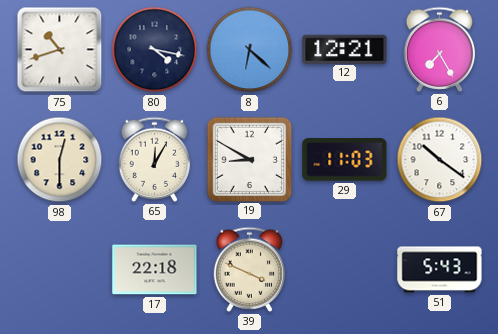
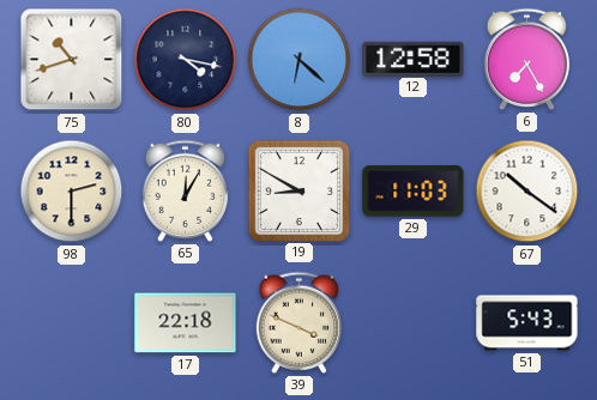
12: 12:21 -> 12:58 (414, 59)
98: 12:30 -> 2:30 (72, 192)
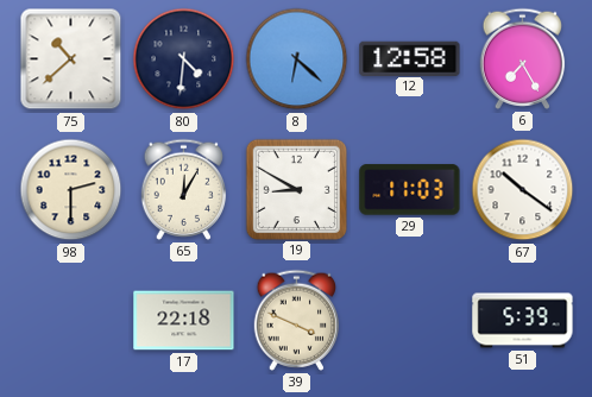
75: 10:42 -> 10:38 (71, 59)
80: 4:17 -> 4:31 (184, 59)
51: 5:43 -> 5:39 (523, 321)
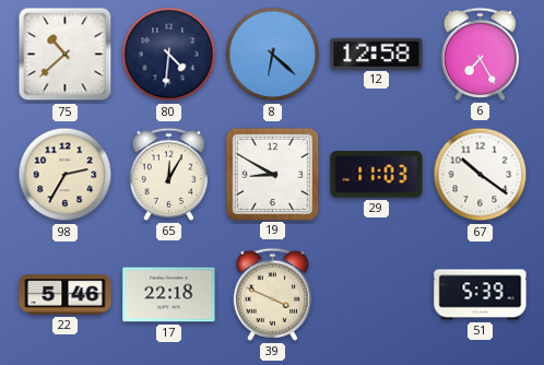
98: 2:30 -> 2:35 (66, 175)
22: none -> 5:46 (66, 295)
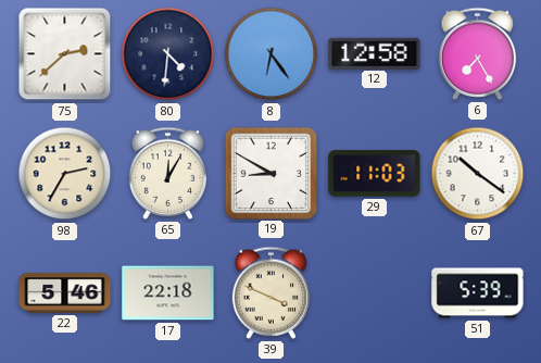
75: 10:38 -> 2:38 (65, 54)
8: 6:22 -> 6:24 (272, 54)
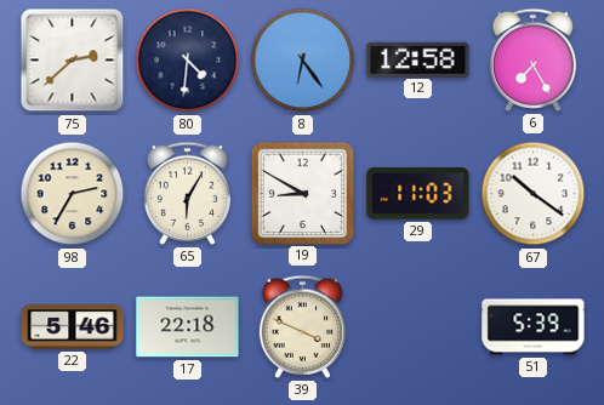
65: 12:05 -> 6:05 (188, 193)
